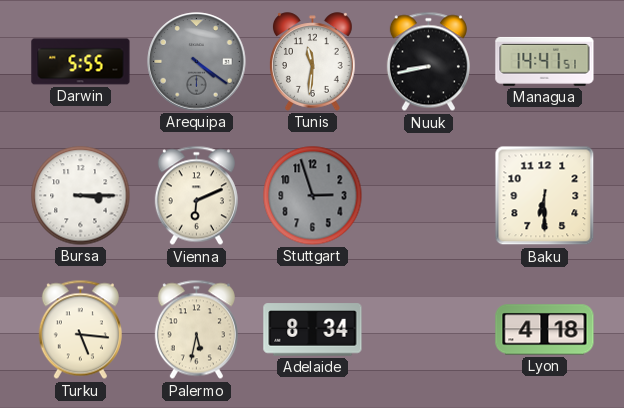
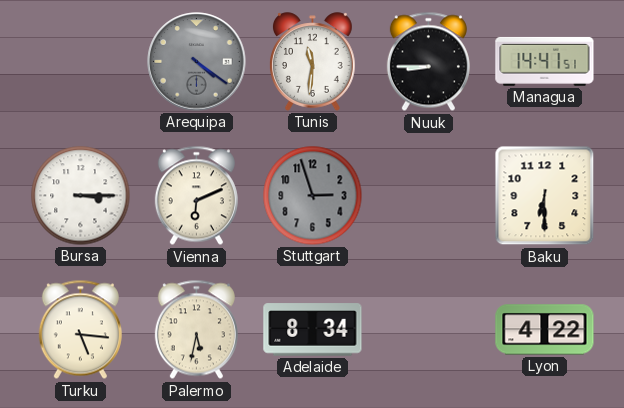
Darwin: 5:55 -> none (81, 62)
Nuuk: 8:43 -> 8:45 (428, 62)
Lyon: 4:18 -> 4:22 (545, 330)
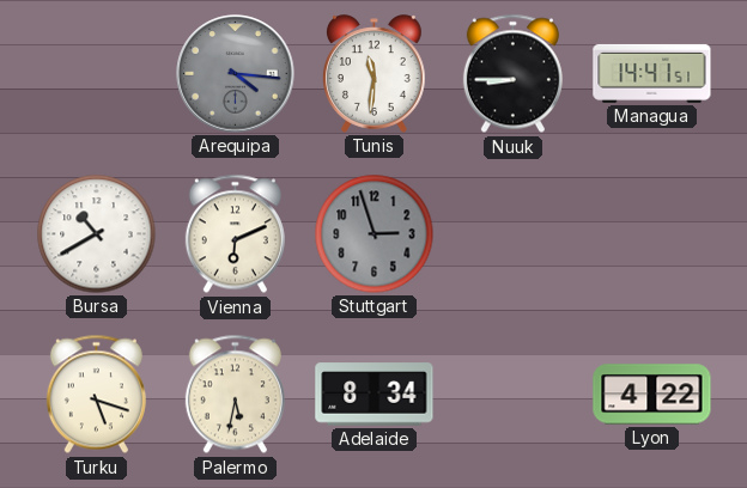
Arequipa: 4:21 -> 4:16 (236, 74)
Bursa: 3:15 -> 10:40 (97, 234)
Baku: 6:30 -> none (545, 196)
Turku: 5:16 -> 5:18 (96, 395)
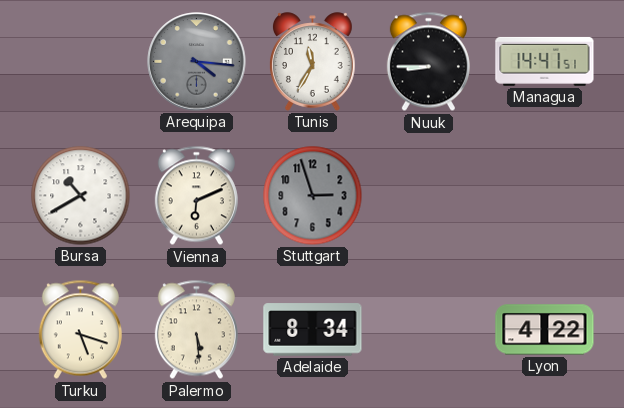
Tunis: 11:31 -> 11:35 (313, 62)
Palermo: 5:32 -> 5:29 (196, 330)
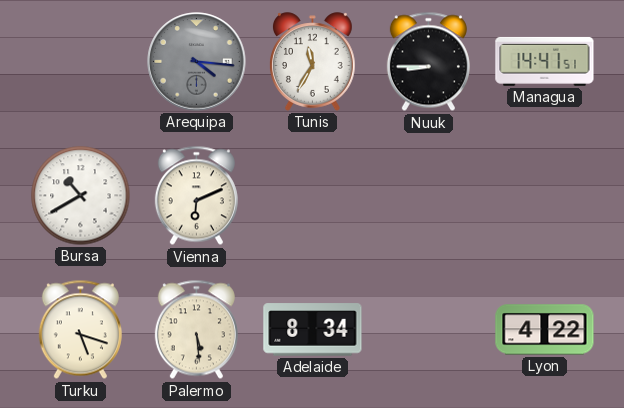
Stuttgart: 2:57 -> none (313, 196)
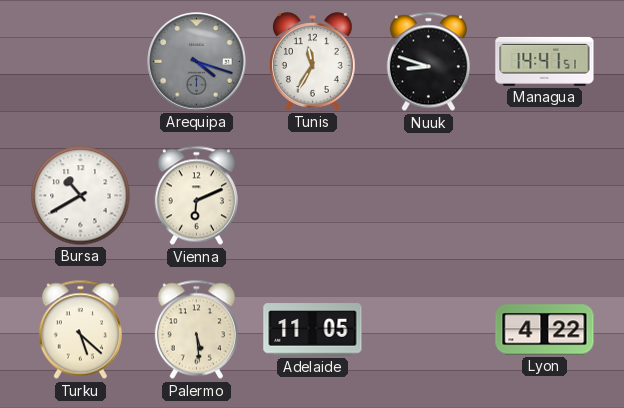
Arequipa: 4:16 -> 4:18 (197, 62)
Nuuk: 8:45 -> 8:48 (428, 62)
Turku: 5:18 -> 5:22 (80, 330)
Adelaide: 8:34 -> 11:05 (313, 330)
